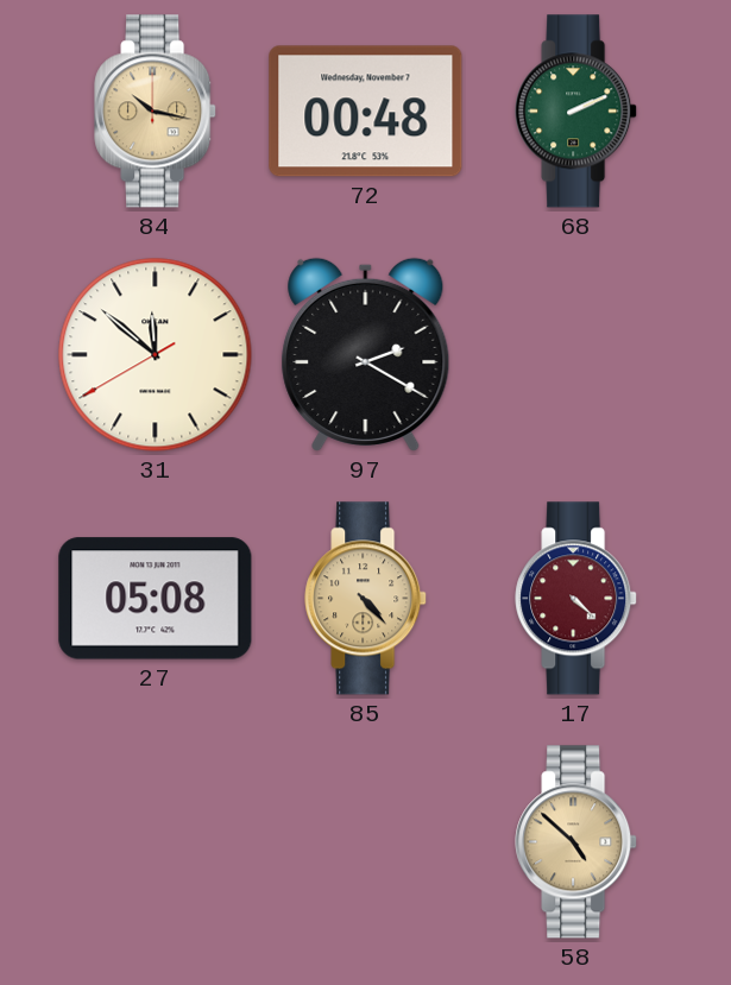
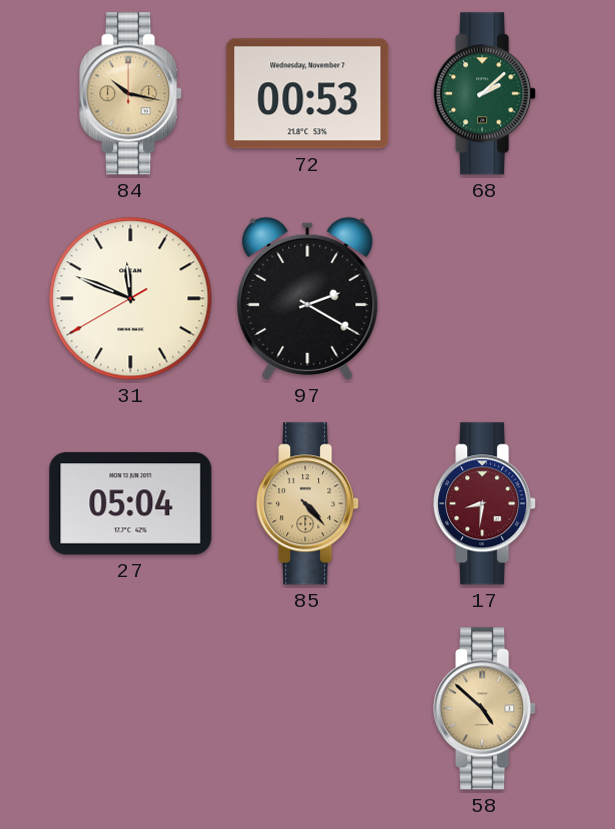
72: 00:48 -> 00:53 (308, 94)
68: 2:11 -> 2:08 (485, 94)
31: 11:51 -> 11:48 (131, 299)
27: 05:08 -> 05:04 (131, 504)
17: 4:22 -> 8:31 (485, 504)
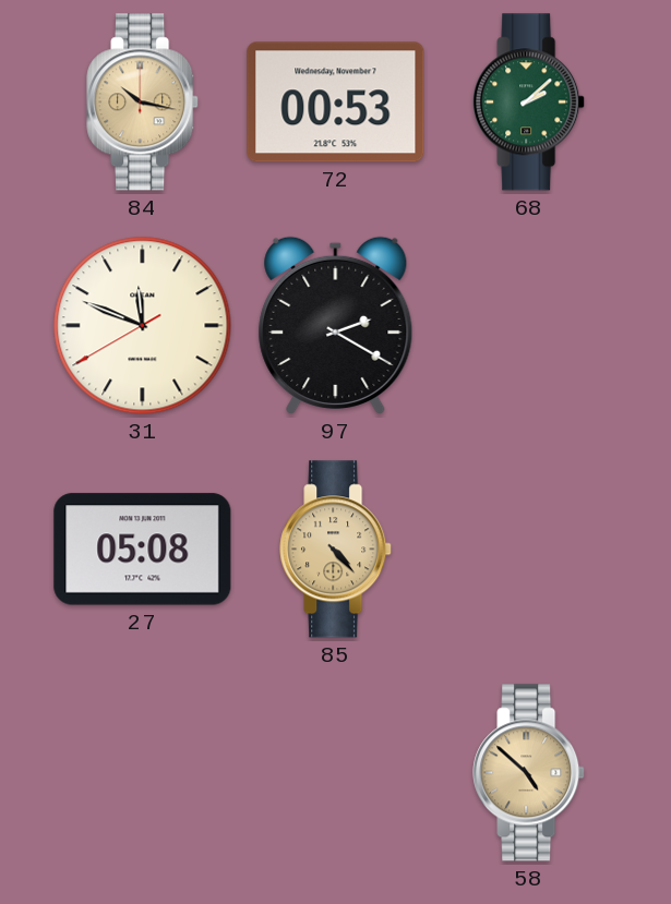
27: 05:04 -> 05:08 (143, 550)
17: 8:31 -> none (485, 504)
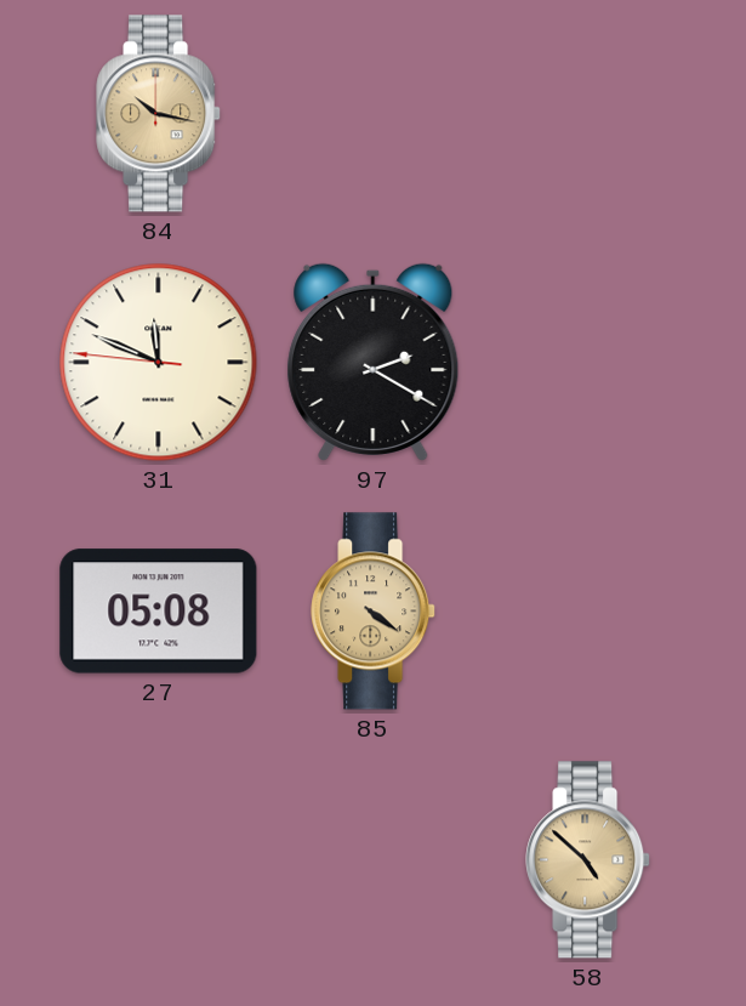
72: 00:53 -> none (336, 103)
68: 2:08 -> none (529, 103)
31: 11:48:40 -> 11:48:46 (159, 363)
85: 4:23 -> 4:21 (374, 612)
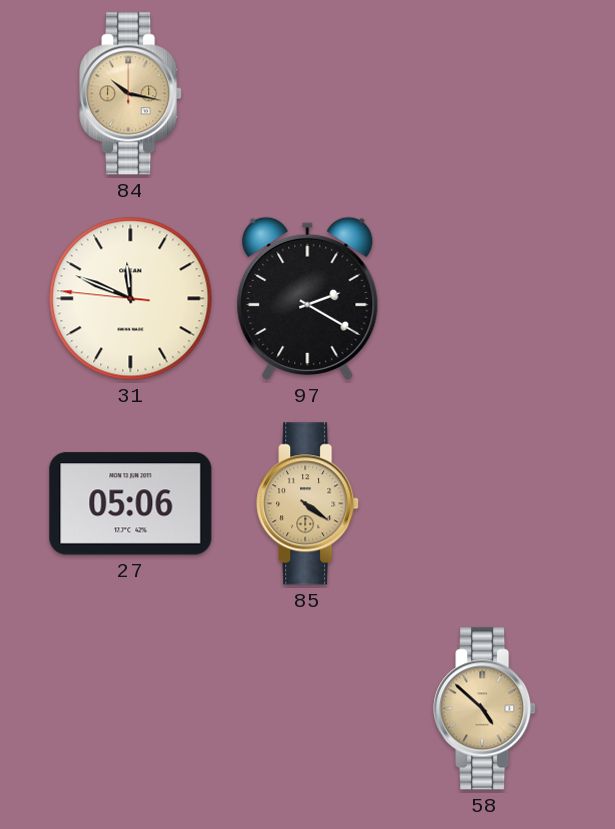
27: 05:08 -> 05:06 (131, 504)
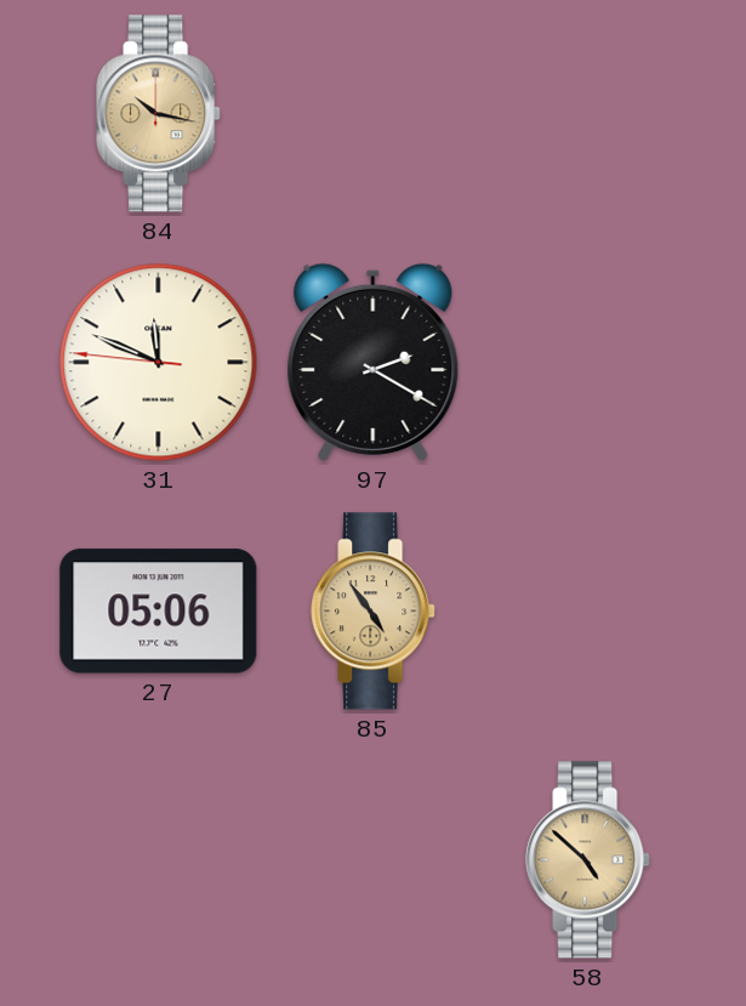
85: 4:21 -> 4:54 (374, 612)
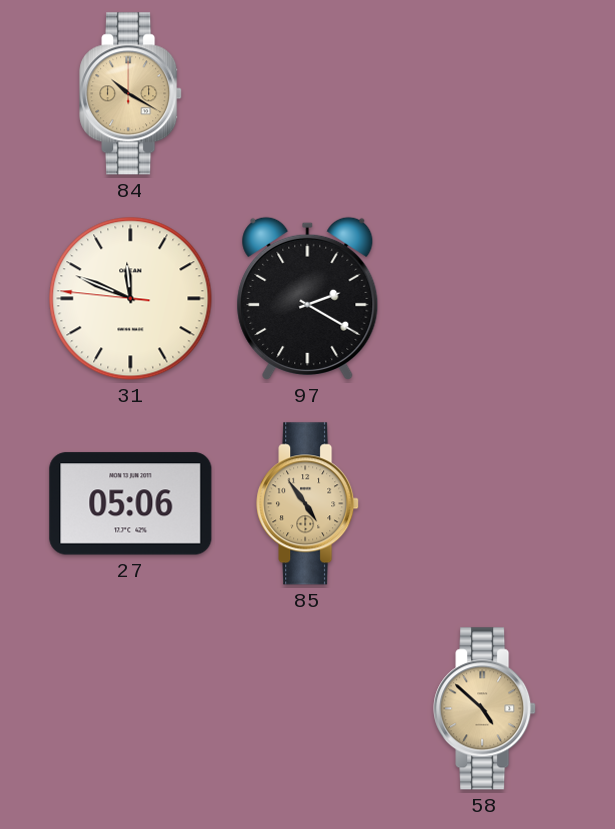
84: 10:17 -> 10:20 (131, 94)
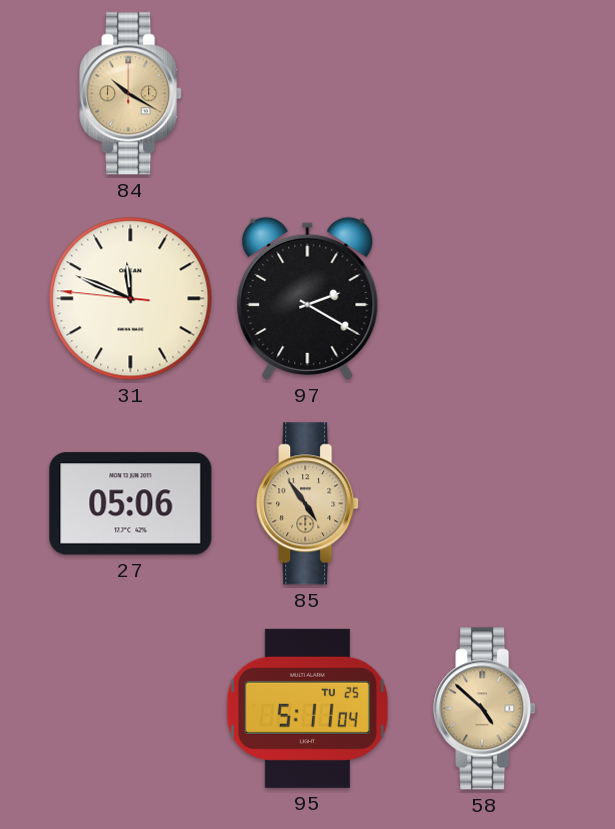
95: none -> 5:11 (307, 708)
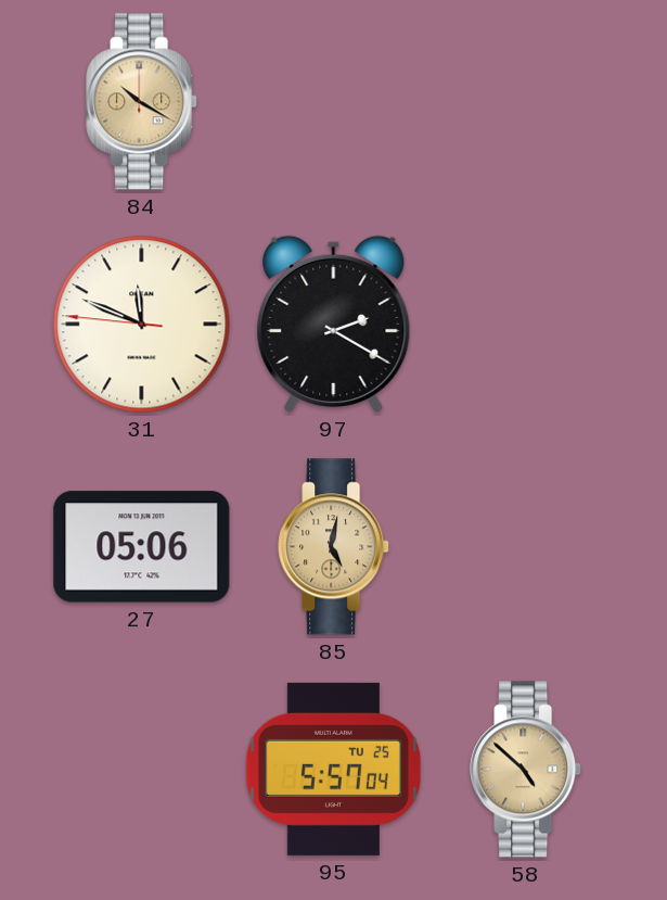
85: 4:54 -> 5:02 (334, 547)
95: 5:11 -> 5:57 (333, 769)
